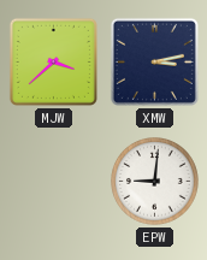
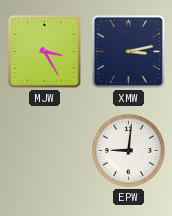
MJW: 3:38 -> 3:25 (44, 51)
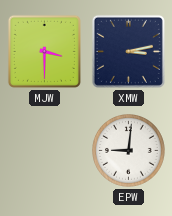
MJW: 3:25 -> 3:30 (44, 51)
